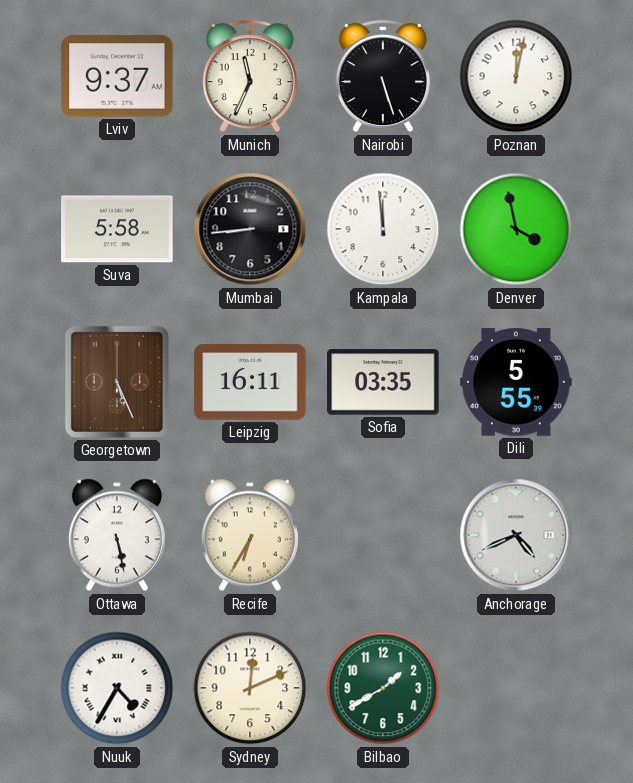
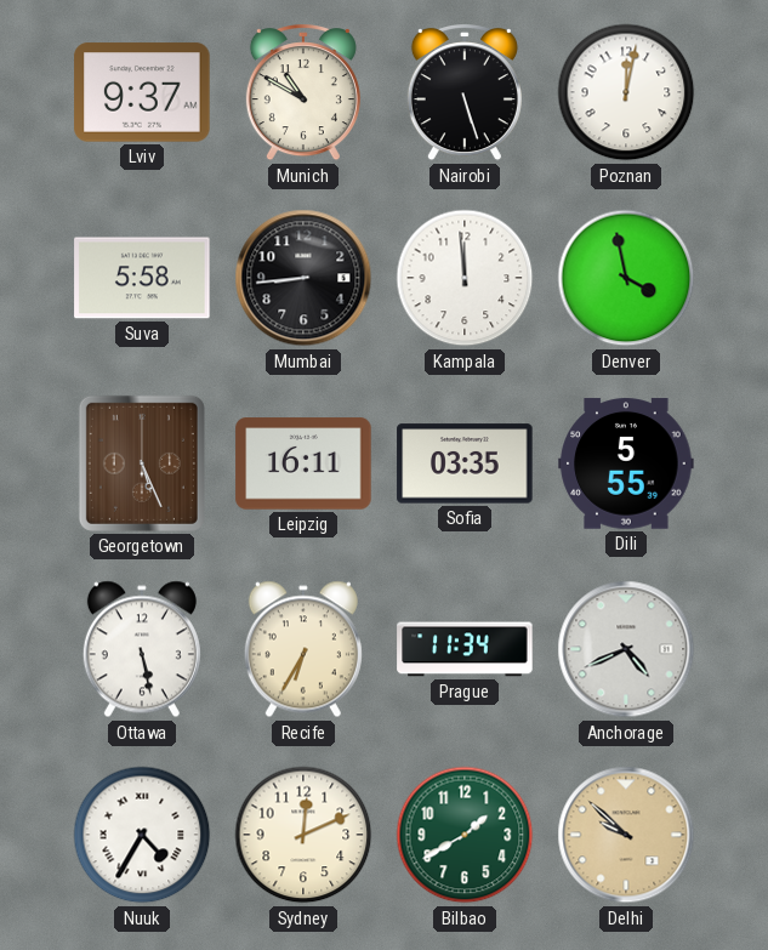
Munich: 11:34 -> 10:50 (303, 93)
Prague: none -> 11:34 (465, 649)
Delhi: none -> 9:52 (626, 835)
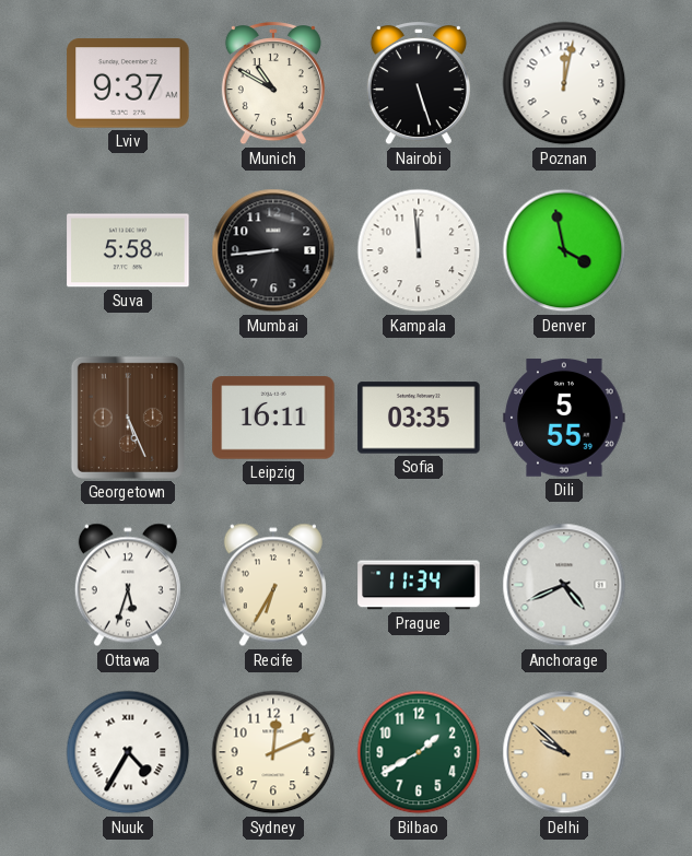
Ottawa: 5:28 -> 5:33 (128, 585)
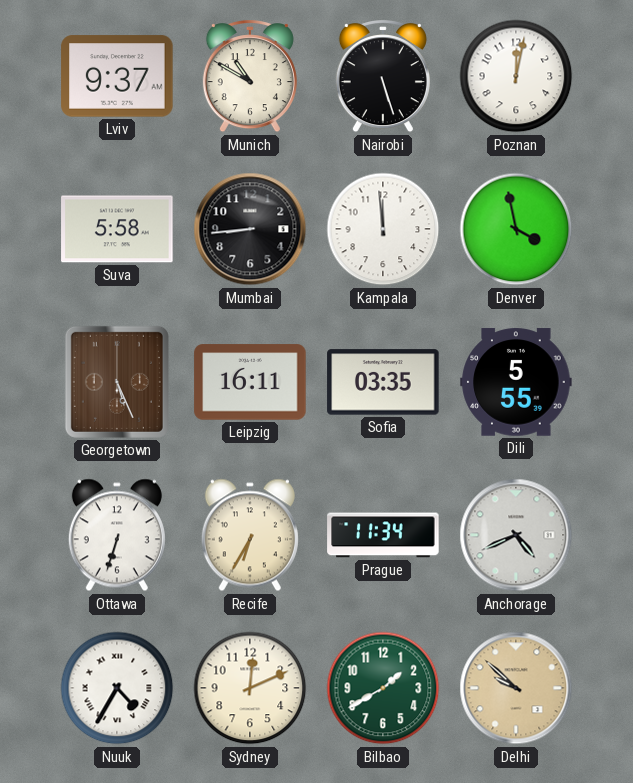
Ottawa: 5:33 -> 6:33 (117, 535)
